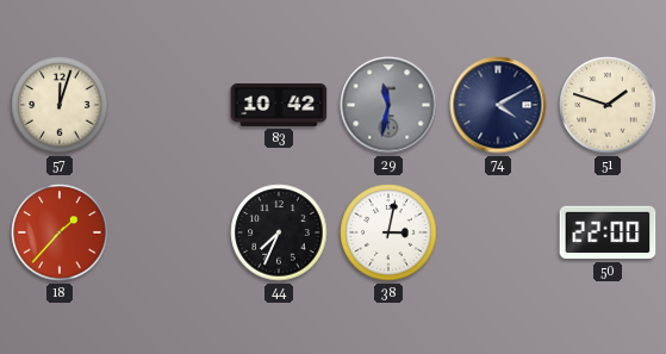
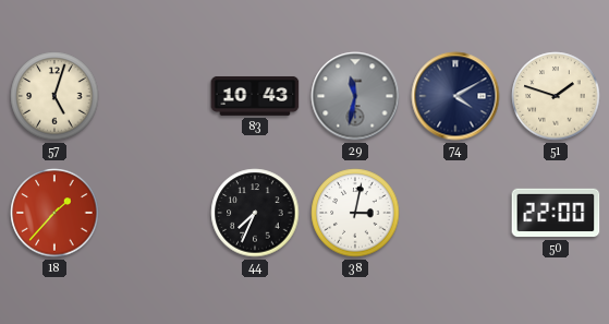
57: 12:03 -> 5:03 (54, 96)
83: 10:42 -> 10:43 (255, 96)
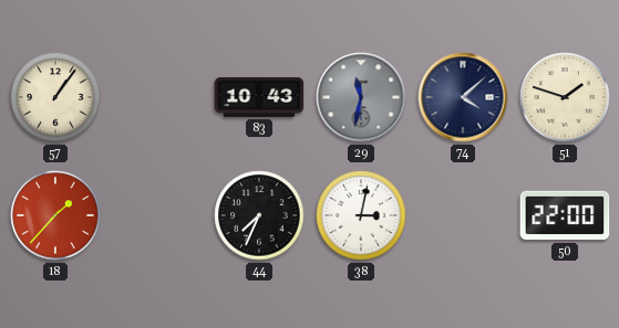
57: 5:03 -> 1:06 (55, 97)
74: 4:10 -> 4:08 (463, 97)
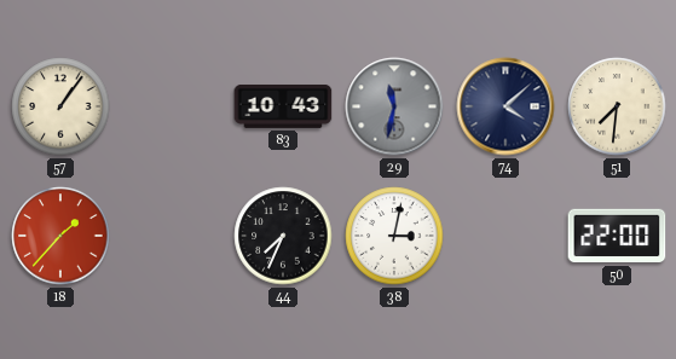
51: 1:48 -> 7:31 (617, 106)
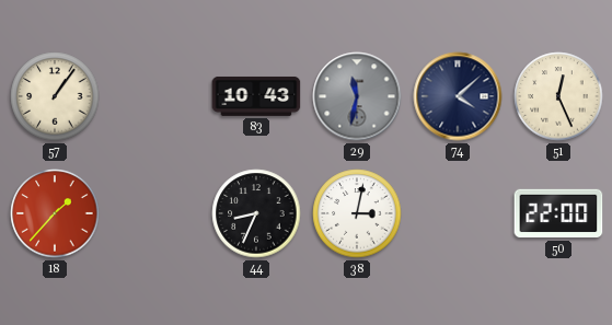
51: 7:31 -> 12:26 (558, 96)
44: 7:34 -> 8:34 (256, 213)
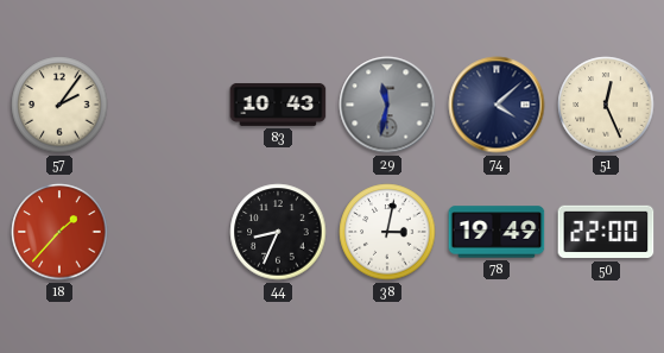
57: 1:06 -> 2:06 (59, 105)
78: none -> 19:49 (497, 232)
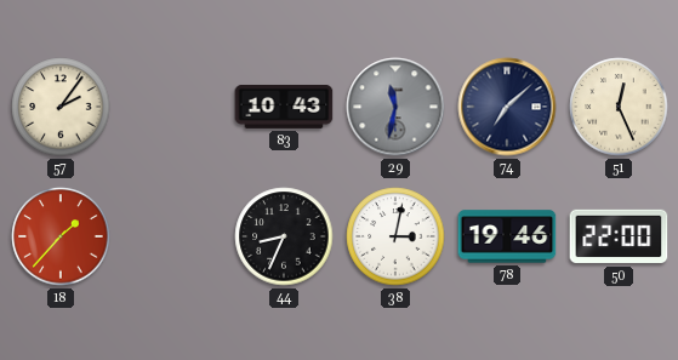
74: 4:08 -> 7:08 (507, 107)
78: 19:49 -> 19:46 (507, 236)
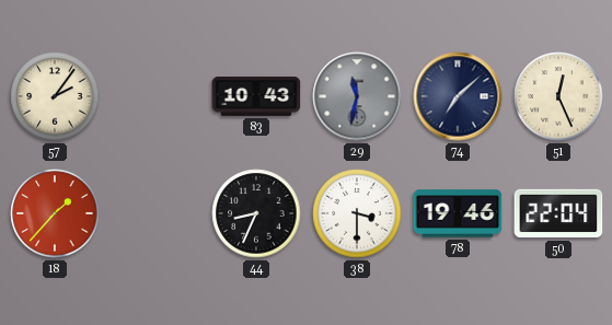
38: 3:02 -> 3:30 (357, 213)
50: 22:00 -> 22:04 (558, 213)
